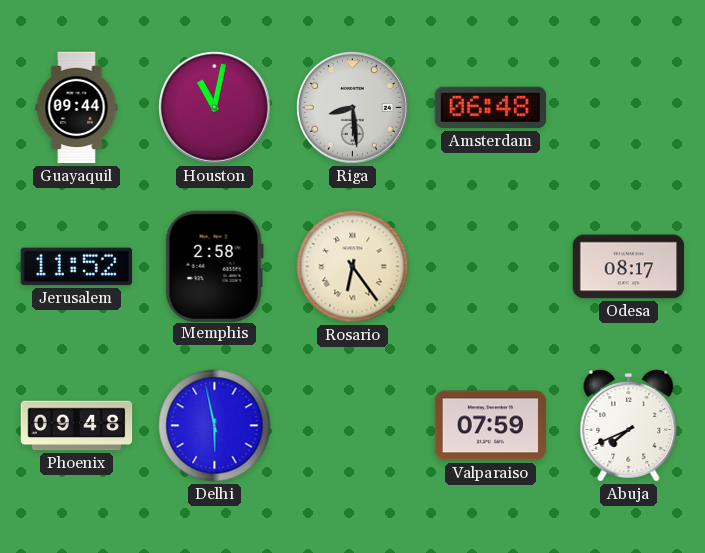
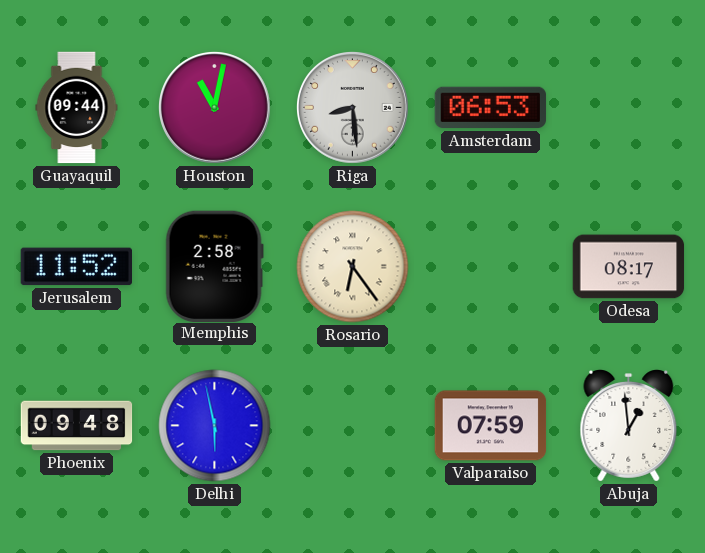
Amsterdam: 06:48 -> 06:53 (491, 108)
Abuja: 7:41 -> 12:59 (629, 426)
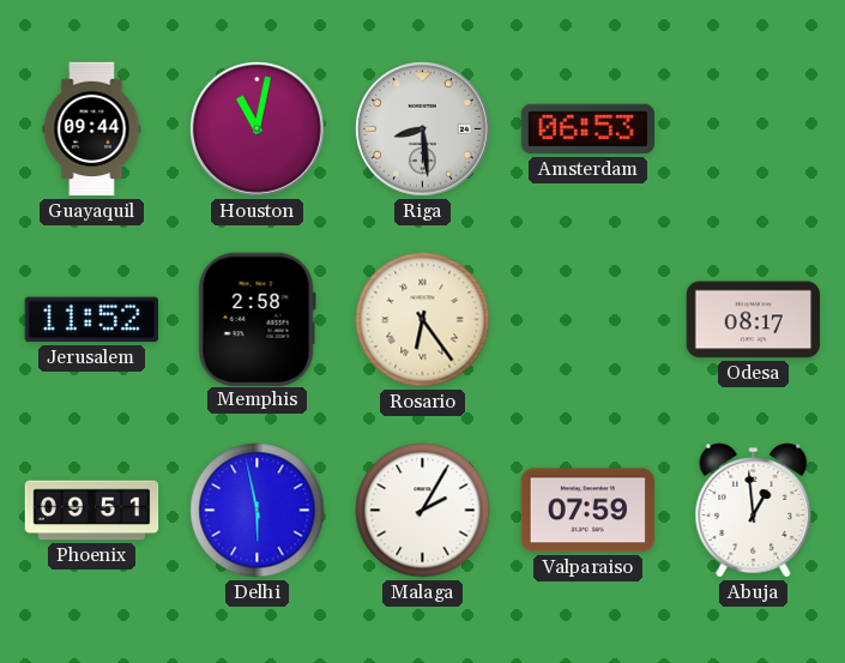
Phoenix: 09:48 -> 09:51 (92, 511)
Malaga: none -> 2:05 (423, 511)
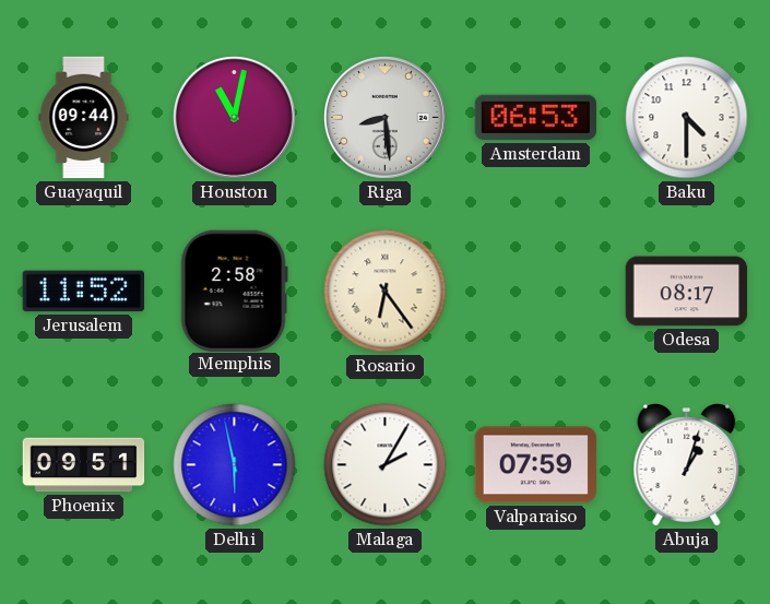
Baku: none -> 4:30 (687, 118)
Abuja: 12:59 -> 1:03 (687, 465)
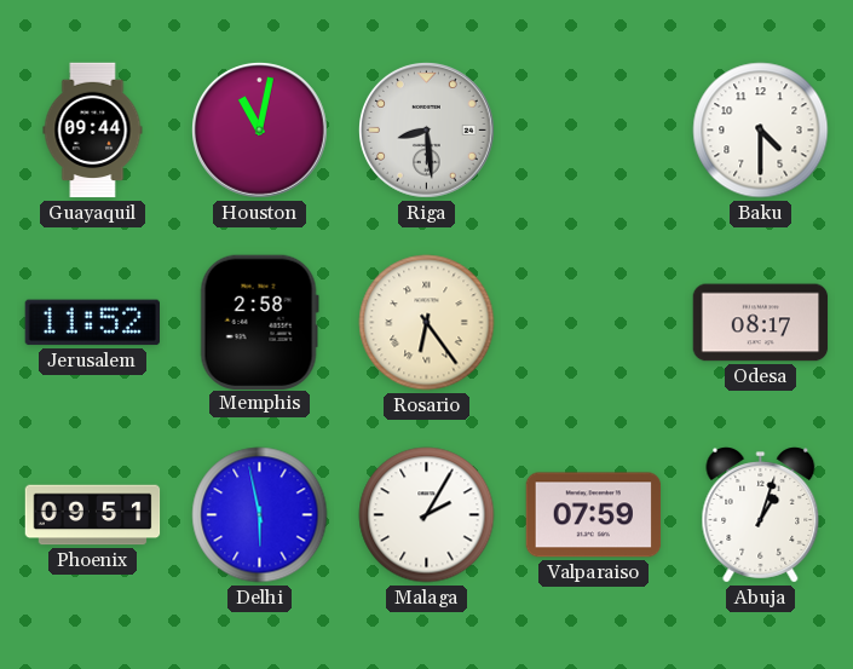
Amsterdam: 06:53 -> none (536, 118)
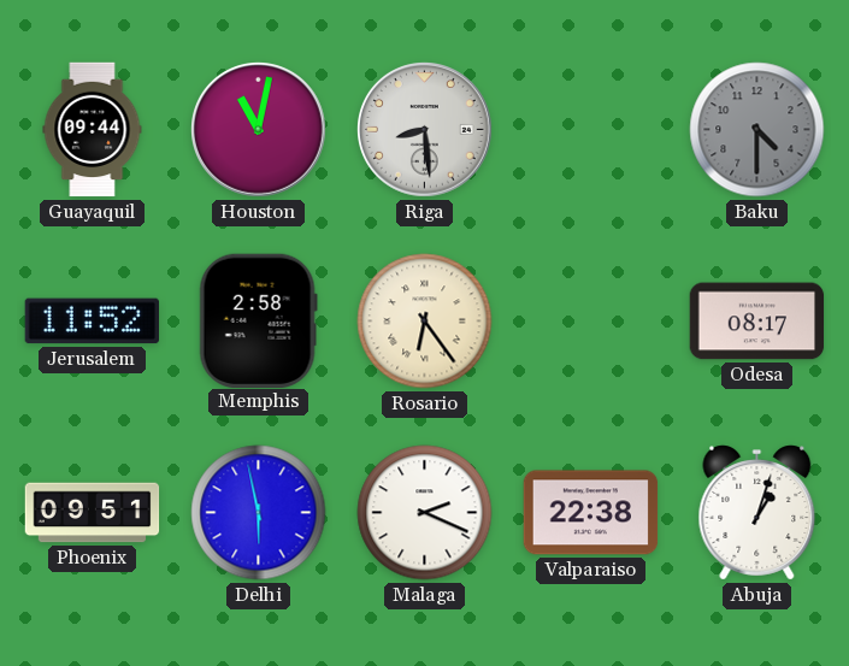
Baku dial: white -> grey (757, 130)
Malaga: 2:05 -> 2:19 (425, 513)
Valparaiso: 07:59 -> 22:38 (591, 513)
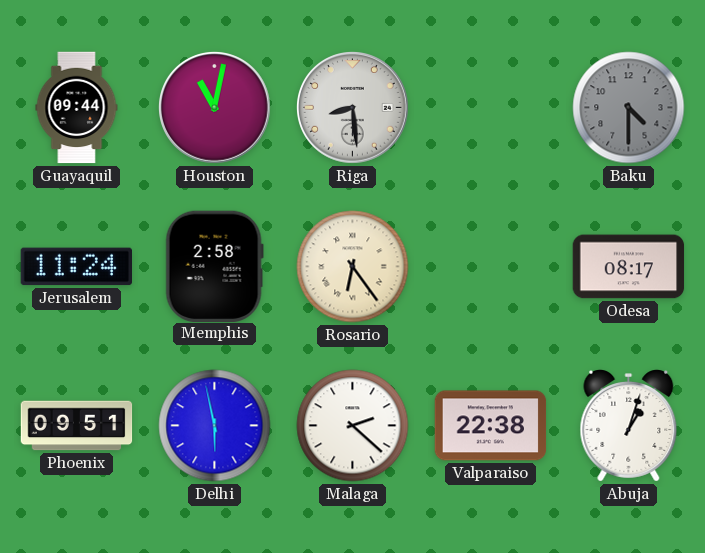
Jerusalem: 11:52 -> 11:24 (76, 267)
Malaga: 2:19 -> 2:22 (353, 426)
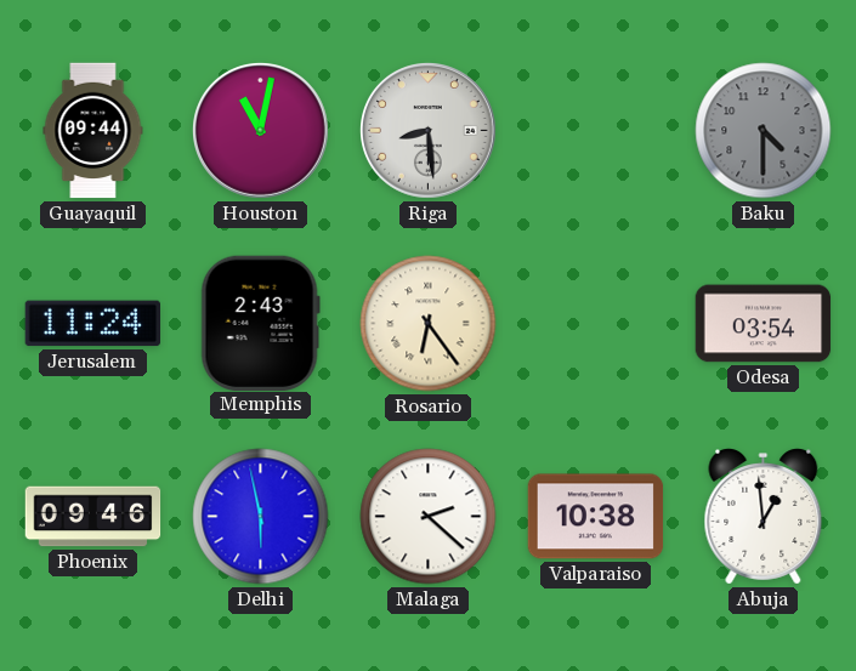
Memphis: 2:58 -> 2:43 (260, 323)
Odesa: 08:17 -> 03:54 (764, 324)
Phoenix: 09:51 -> 09:46 (93, 517)
Valparaiso: 22:38 -> 10:38 (596, 517)
Abuja: 1:03 -> 12:59 (764, 517)
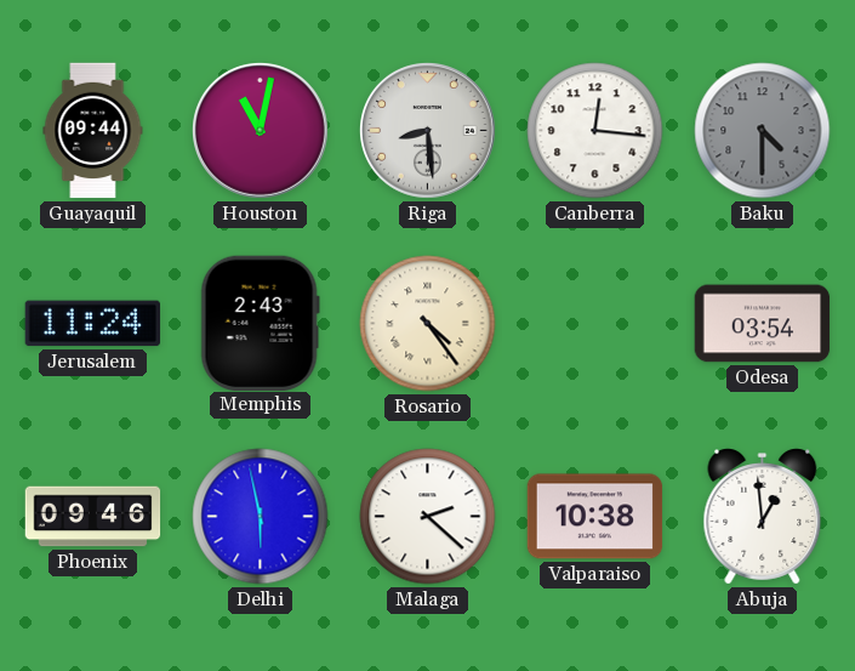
Canberra: none -> 12:16 (595, 131)
Rosario: 6:24 -> 4:24 (428, 324)
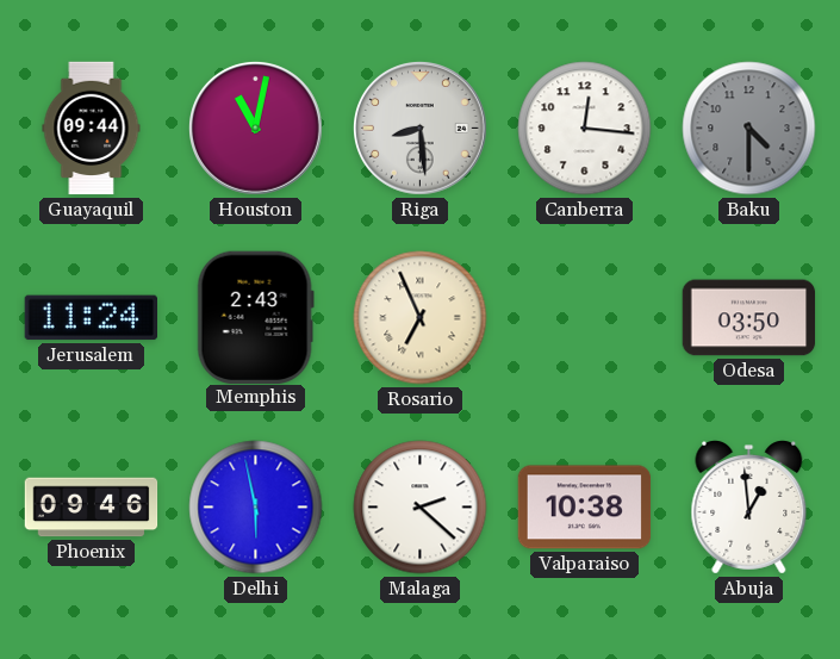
Rosario: 4:24 -> 6:56 (421, 318)
Odesa: 03:54 -> 03:50 (749, 318)
